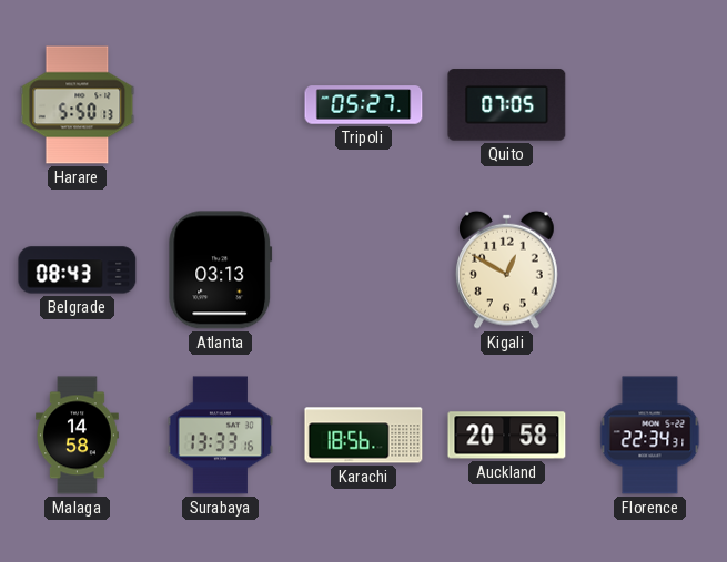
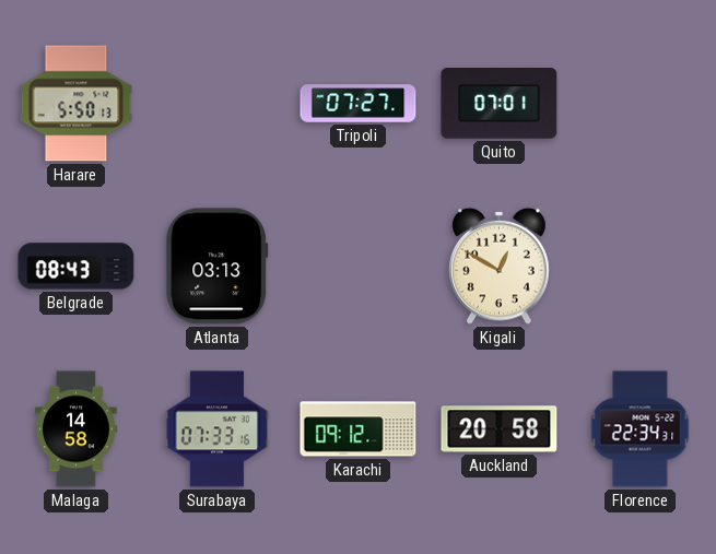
Tripoli: 05:27 -> 07:27 (359, 104)
Quito: 07:05 -> 07:01 (500, 104)
Surabaya: 13:33 -> 07:33 (216, 429)
Karachi: 18:56 -> 09:12 (359, 429)
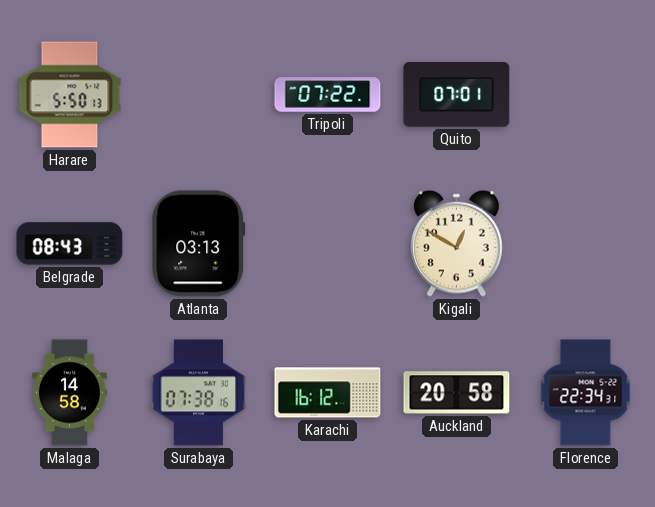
Tripoli: 07:27 -> 07:22 (328, 95)
Surabaya: 07:33 -> 07:38 (198, 393)
Karachi: 09:12 -> 16:12 (328, 393)
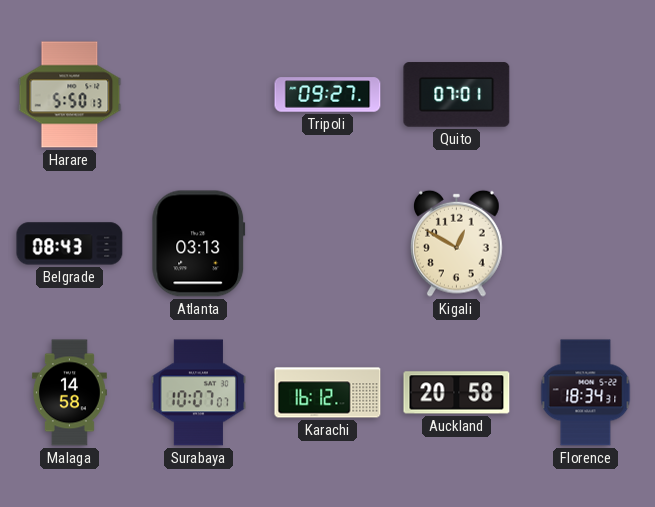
Tripoli: 07:22 -> 09:27 (328, 95)
Surabaya: 07:38 -> 10:07 (198, 393)
Florence: 22:34 -> 18:34 (586, 393)
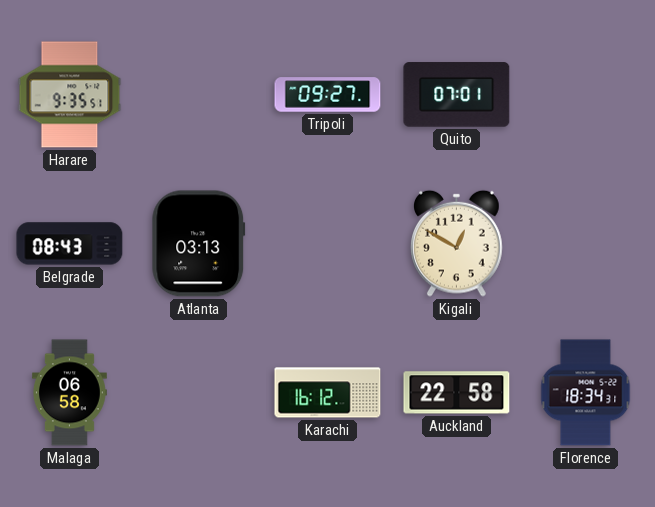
Harare: 5:50 -> 9:35 (70, 95)
Malaga: 14:58 -> 06:58 (69, 393)
Surabaya: 10:07 -> none (198, 393)
Auckland: 20:58 -> 22:58 (457, 393)
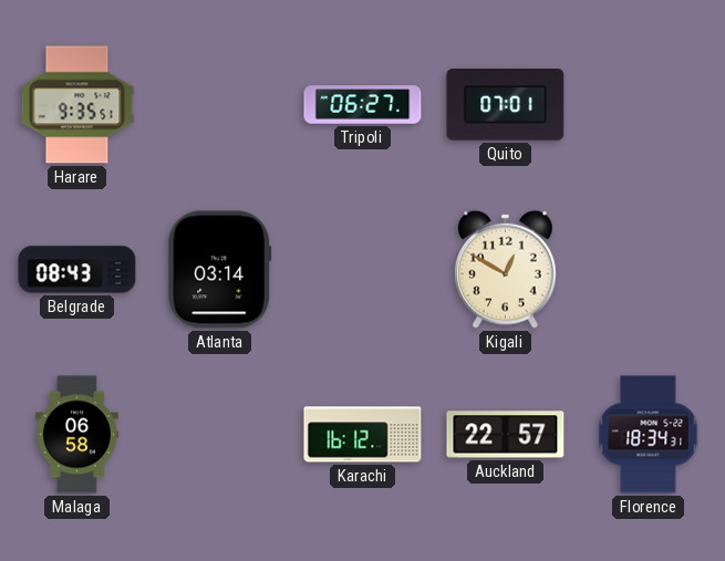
Tripoli: 09:27 -> 06:27 (363, 105)
Atlanta: 03:13 -> 03:14 (220, 270)
Auckland: 22:58 -> 22:57 (506, 435)
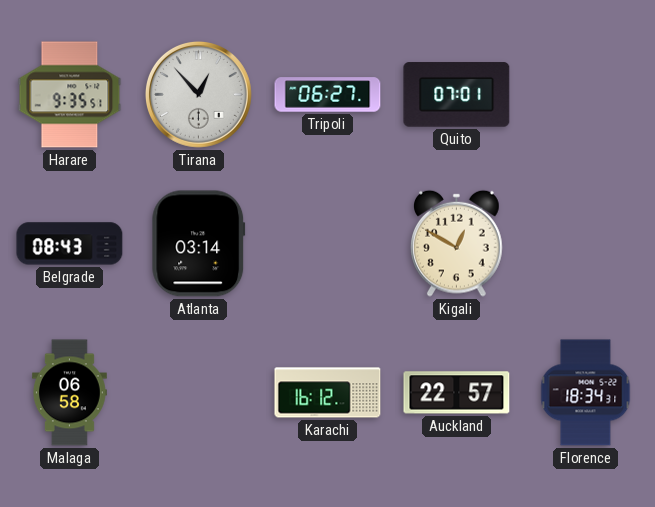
Tirana: none -> 12:53 (198, 94)
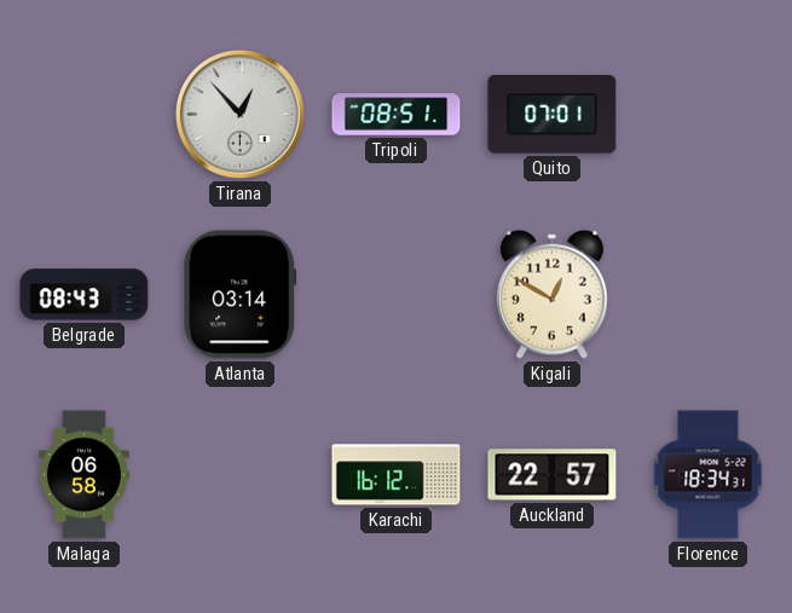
Harare: 9:35 -> none (70, 95)
Tripoli: 06:27 -> 08:51 (397, 115)
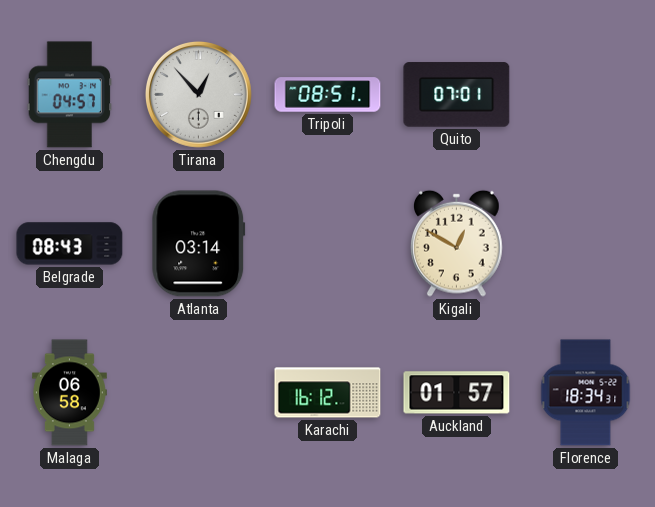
Chengdu: none -> 04:57 (70, 95)
Auckland: 22:57 -> 01:57 (457, 393)
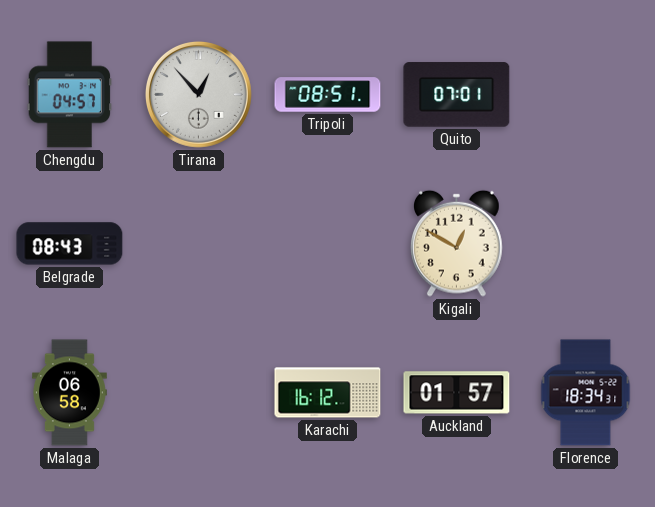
Atlanta: 03:14 -> none (199, 244)
